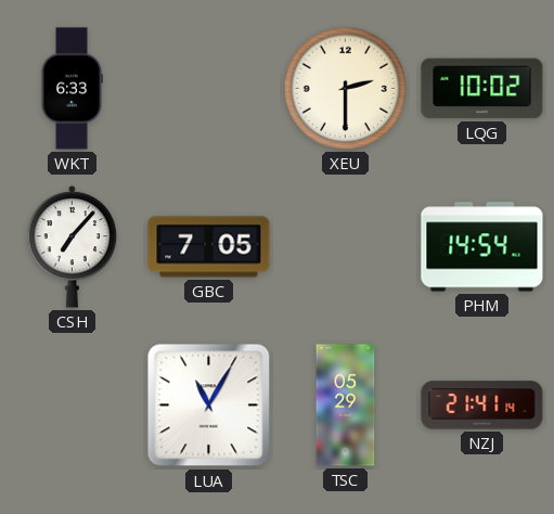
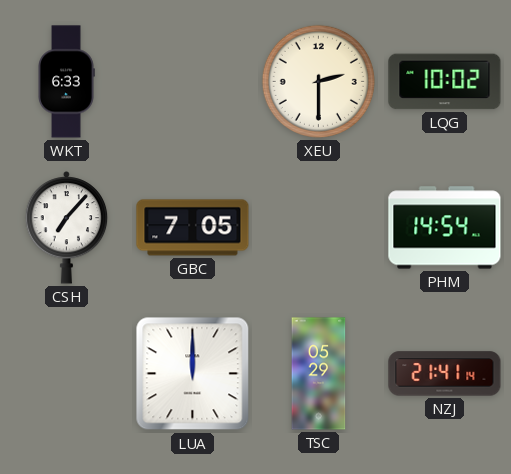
LUA: 11:05 -> 12:00 (193, 374)
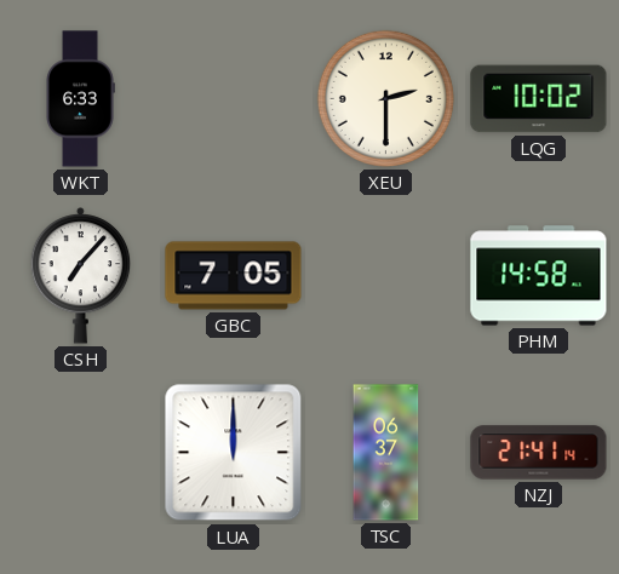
PHM: 14:54 -> 14:58 (539, 276)
TSC: 05:29 -> 06:37 (386, 453)
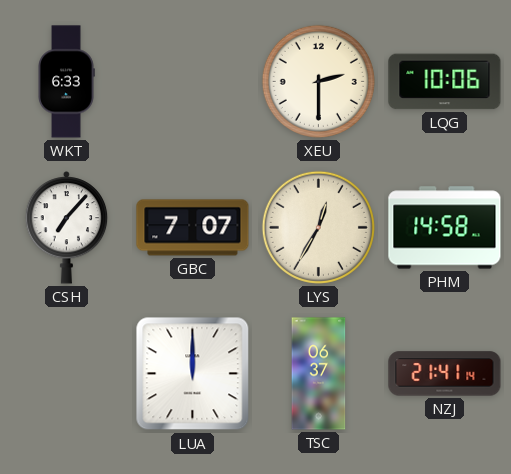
LQG: 10:02 -> 10:06 (445, 82)
GBC: 7:05 -> 7:07 (193, 228)
LYS: none -> 12:35 (318, 227)
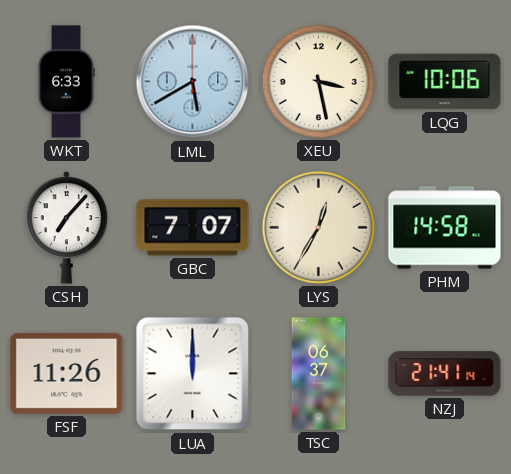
LML: none -> 5:40 (193, 82)
XEU: 2:30 -> 3:28 (318, 81)
FSF: none -> 11:26 (67, 373)
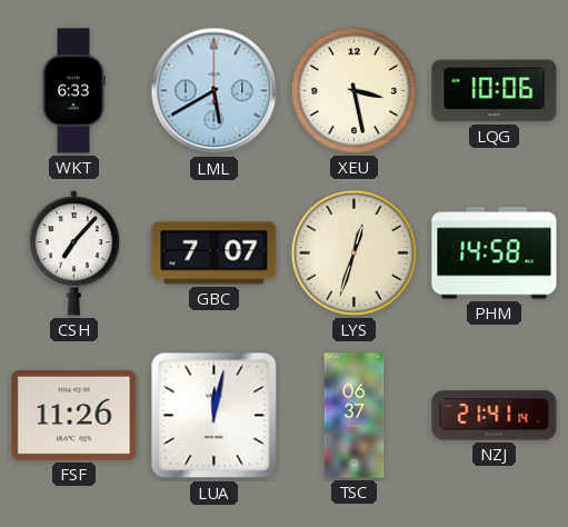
LYS: 12:35 -> 12:33 (353, 252)
LUA: 12:00 -> 12:02 (215, 416)
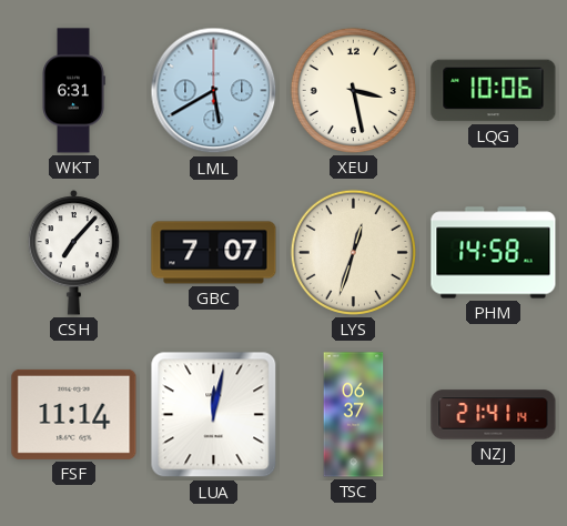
WKT: 6:33 -> 6:31 (73, 91)
FSF: 11:26 -> 11:14 (74, 414)
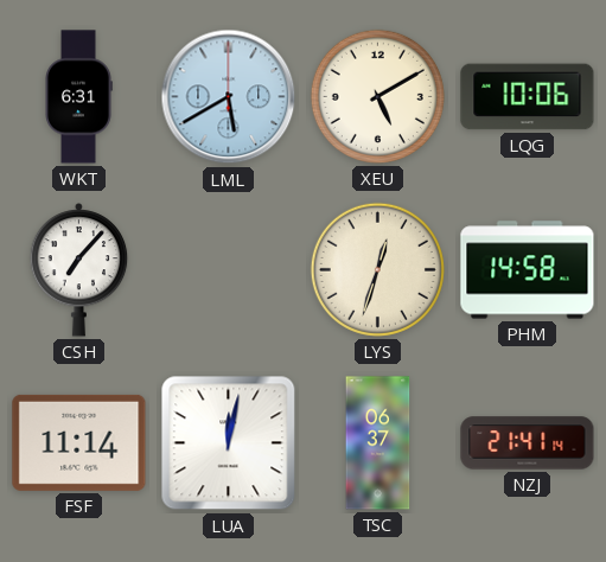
XEU: 3:28 -> 5:10 (377, 96)
GBC: 7:07 -> none (214, 253)
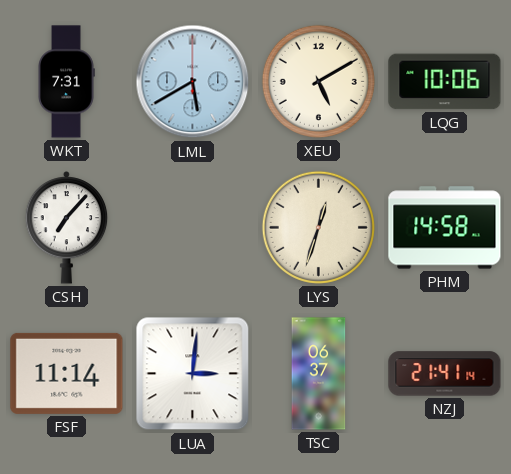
WKT: 6:31 -> 7:31 (66, 82)
LUA: 12:02 -> 3:01 (193, 374)
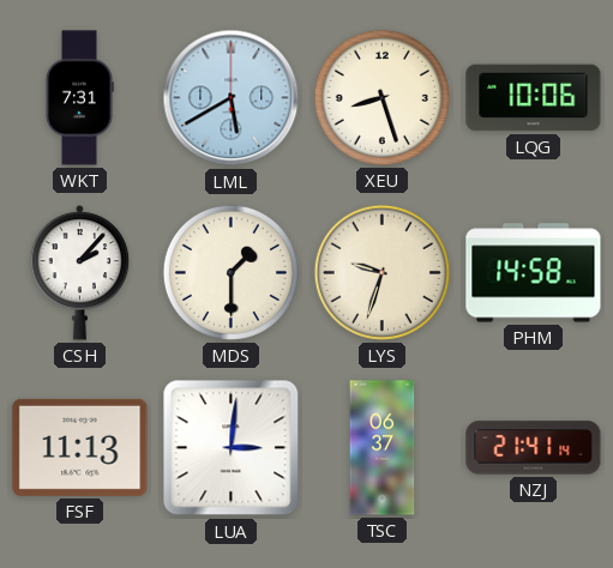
XEU: 5:10 -> 8:27 (381, 97)
CSH: 7:07 -> 2:07 (80, 272)
MDS: none -> 1:30 (230, 272)
LYS: 12:33 -> 9:33 (381, 272)
FSF: 11:14 -> 11:13 (80, 447)
